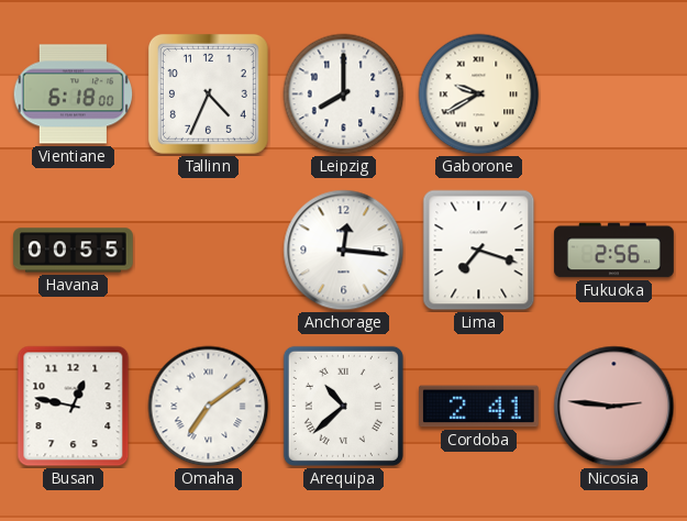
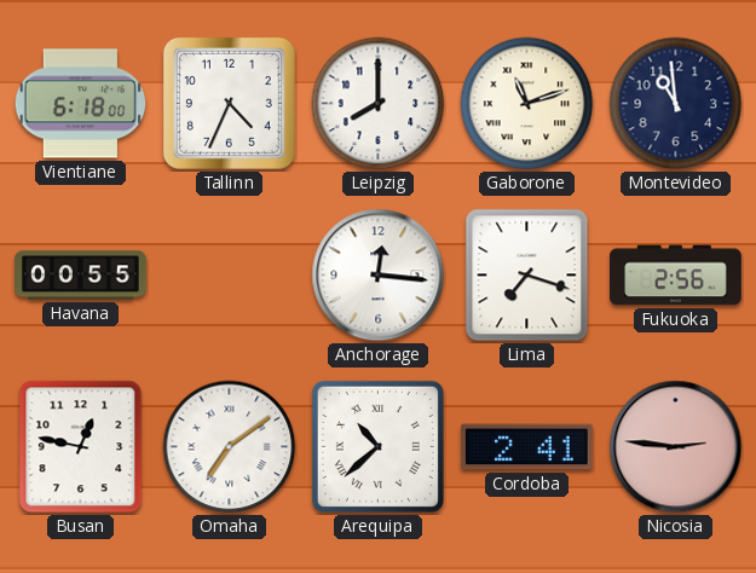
Gaborone: 9:40 -> 11:12 (527, 104)
Montevideo: none -> 10:59 (676, 104)
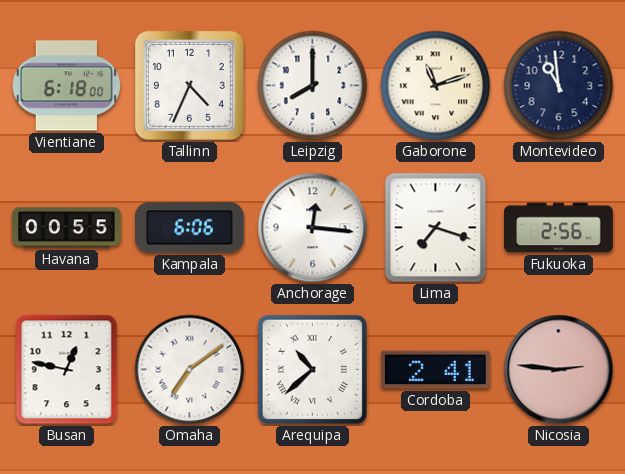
Kampala: none -> 6:06 (189, 228)
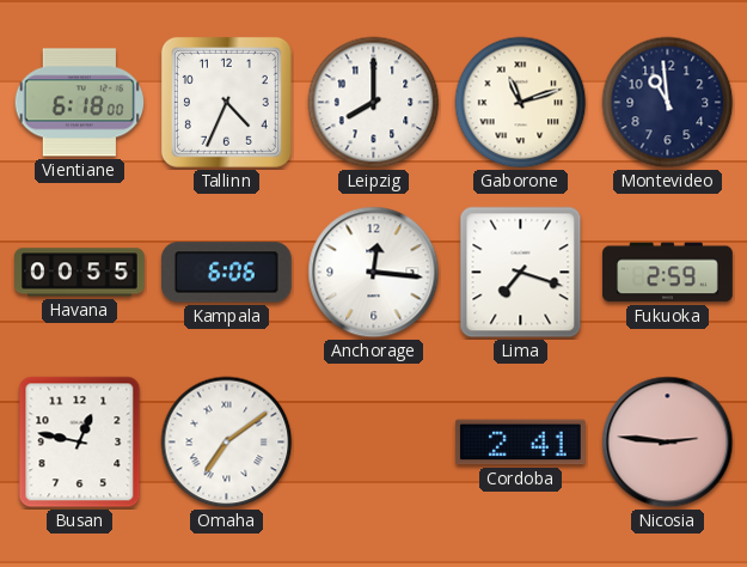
Fukuoka: 2:56 -> 2:59 (668, 273)
Arequipa: 10:38 -> none (312, 369)
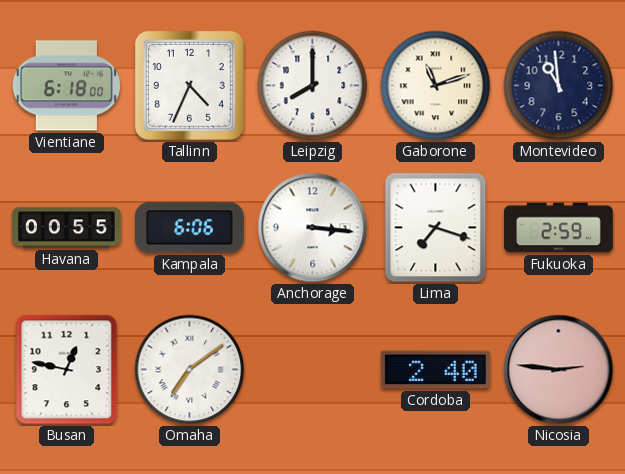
Anchorage: 12:16 -> 3:16 (313, 228)
Cordoba: 2:41 -> 2:40 (435, 370)
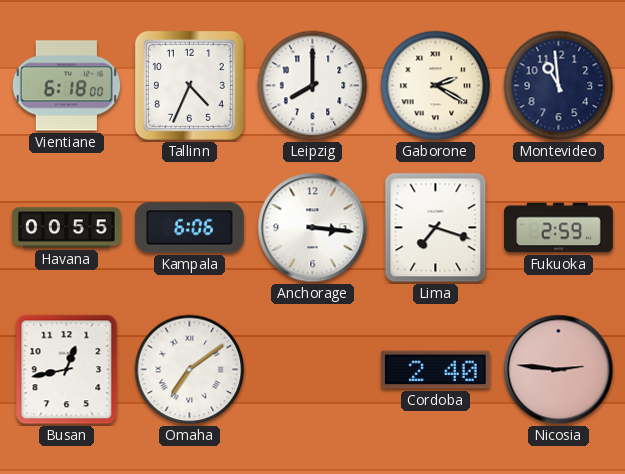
Gaborone: 11:12 -> 2:20 (436, 86)
Busan: 12:47 -> 12:43 (67, 370)
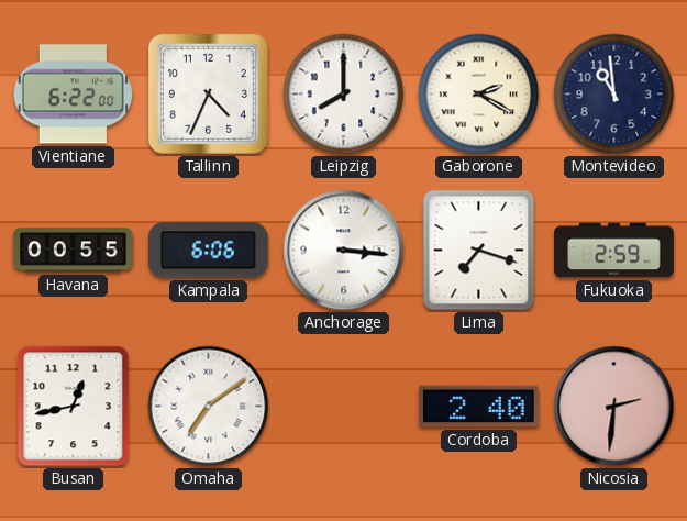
Vientiane: 6:18 -> 6:22 (74, 95)
Nicosia: 2:46 -> 2:31 (614, 407)
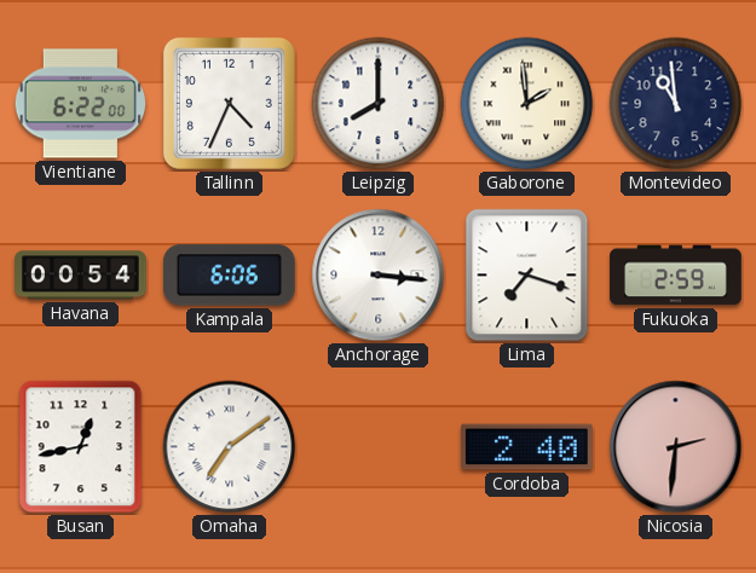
Gaborone: 2:20 -> 1:59 (527, 104)
Havana: 00:55 -> 00:54 (81, 276)
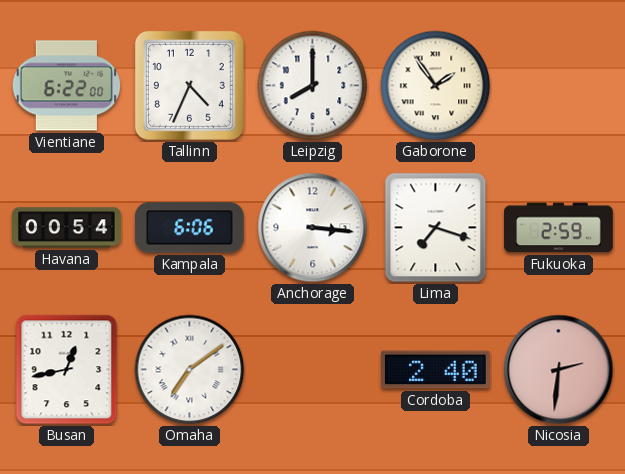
Gaborone: 1:59 -> 1:54 (436, 86)
Montevideo: 10:59 -> none (676, 104)
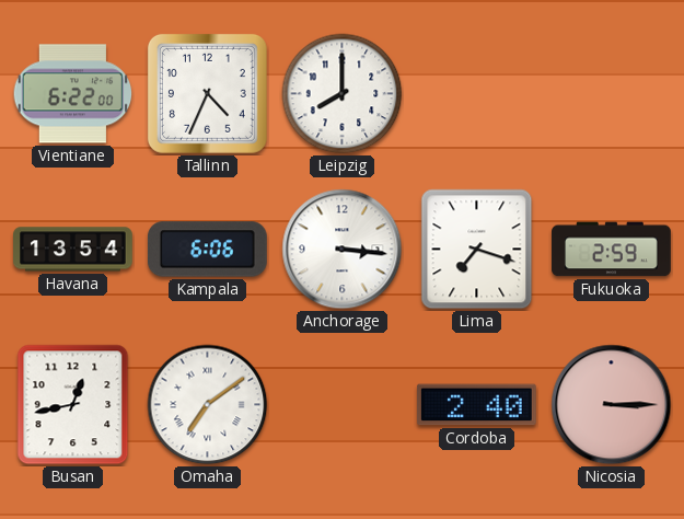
Gaborone: 1:54 -> none (436, 86)
Havana: 00:54 -> 13:54 (73, 250)
Nicosia: 2:31 -> 3:15 (612, 405)
